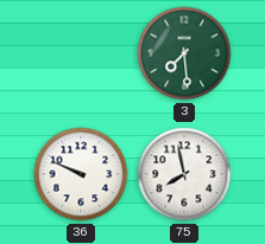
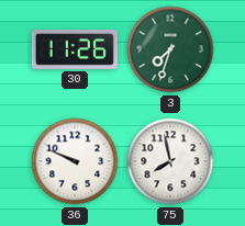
30: none -> 11:26 (75, 50)
3: 7:29 -> 7:33 (170, 49)
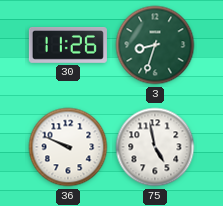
3: 7:33 -> 8:33 (155, 45)
75: 7:58 -> 4:58 (155, 147)
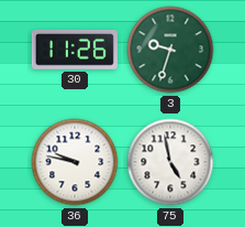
3: 8:33 -> 9:33 (170, 50)
36: 9:49 -> 9:47 (75, 162)
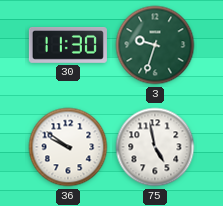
30: 11:26 -> 11:30 (68, 46)
36: 9:47 -> 9:51 (68, 147)
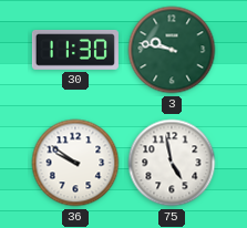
3: 9:33 -> 9:47 (172, 50)
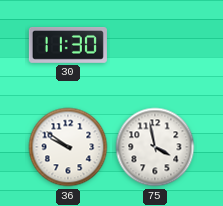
3: 9:47 -> none (172, 50)
75: 4:58 -> 3:58 (155, 147)
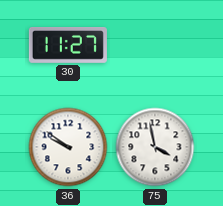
30: 11:30 -> 11:27 (68, 46)
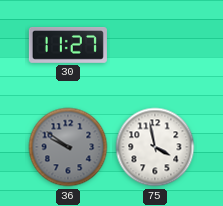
36 dial: white -> grey (68, 147)
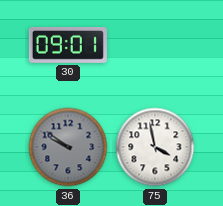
30: 11:27 -> 09:01 (68, 46)
